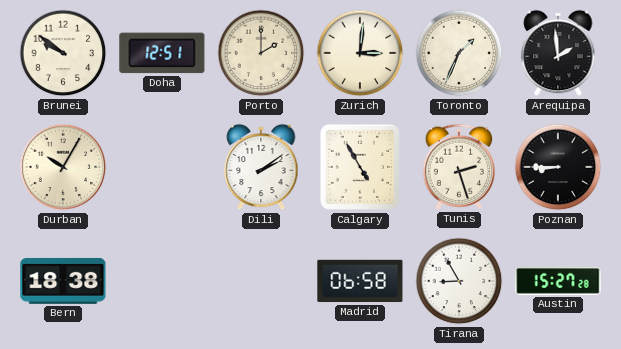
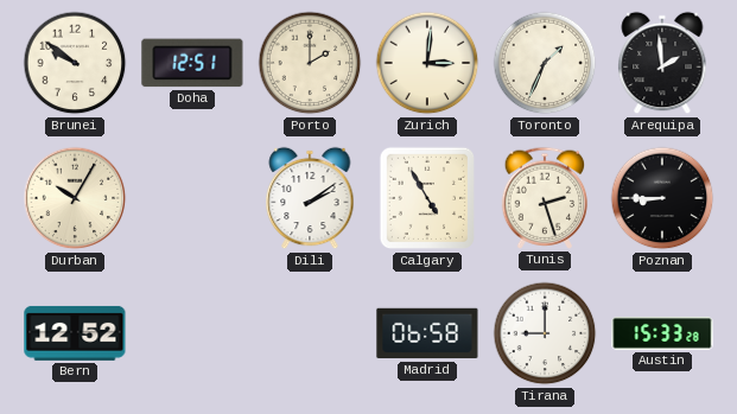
Bern: 18:38 -> 12:52 (75, 333)
Tirana: 8:55 -> 9:00 (545, 333)
Austin: 15:27 -> 15:33 (662, 333)
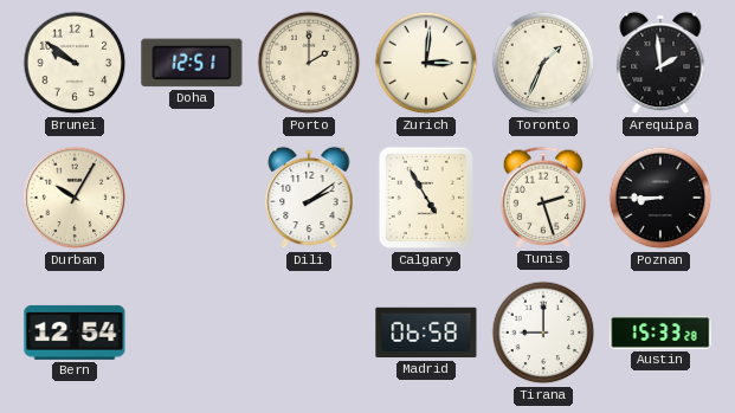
Bern: 12:52 -> 12:54 (75, 333)
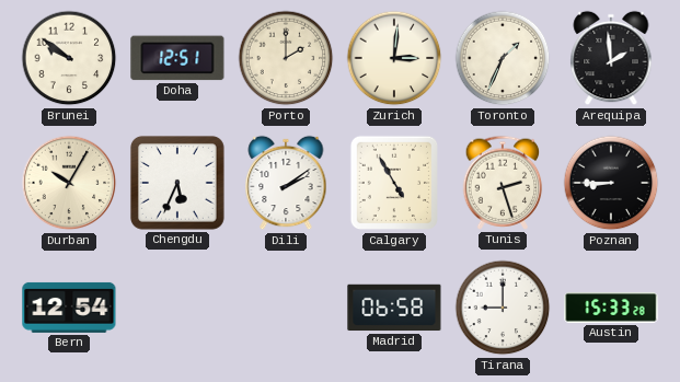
Chengdu: none -> 5:34 (177, 183)
